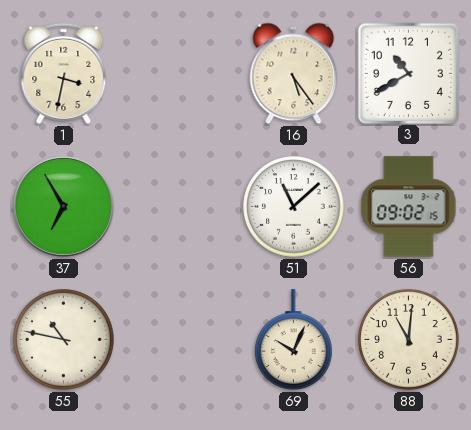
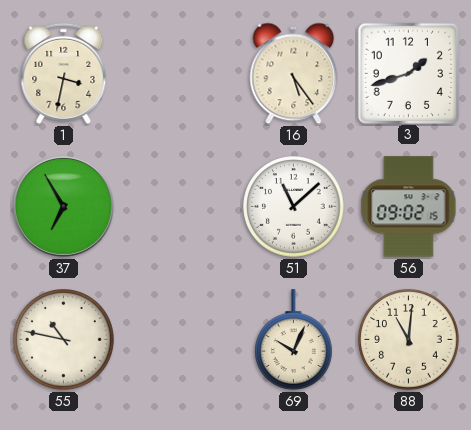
3: 10:40 -> 1:42 (408, 73)
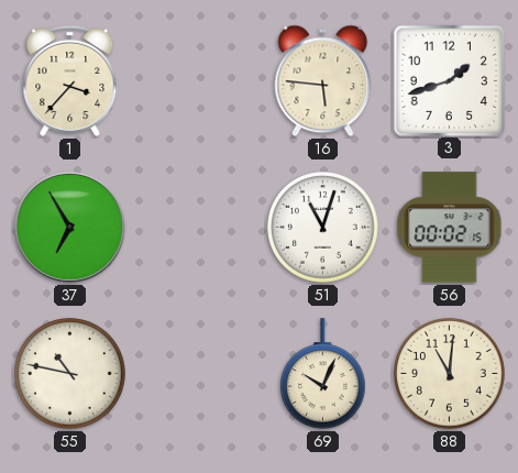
1: 3:32 -> 3:37 (70, 80)
16: 5:24 -> 5:46 (323, 81)
51: 11:08 -> 11:03 (323, 228)
56: 09:02 -> 00:02 (450, 228)
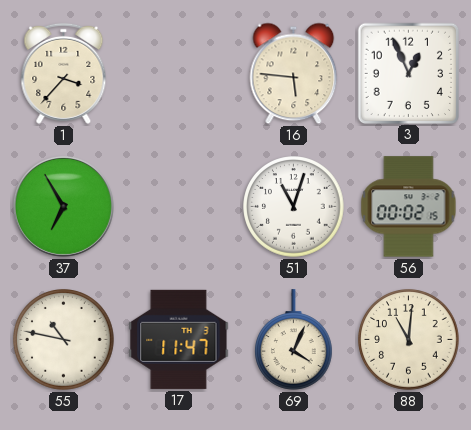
3: 1:42 -> 12:56 (408, 73)
17: none -> 11:47 (179, 339)
69: 10:04 -> 4:04 (294, 340)
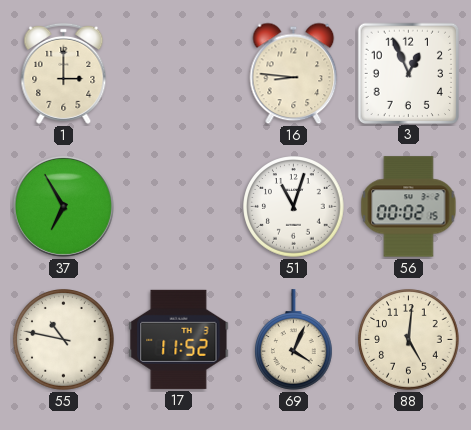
1: 3:37 -> 3:00 (64, 73)
16: 5:46 -> 8:46 (294, 74)
17: 11:47 -> 11:52 (179, 339)
88: 11:01 -> 5:01 (409, 340)
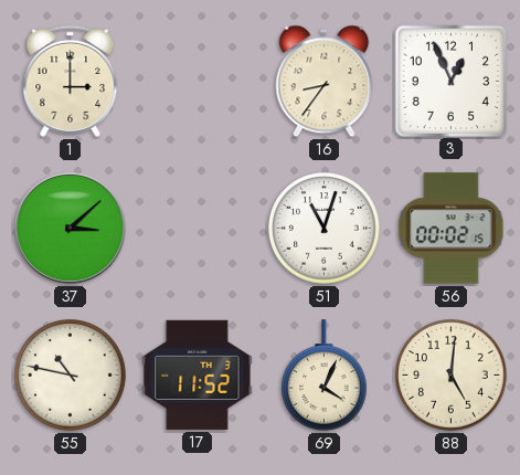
16: 8:46 -> 8:36 (325, 82)
37: 6:55 -> 3:08 (70, 228)
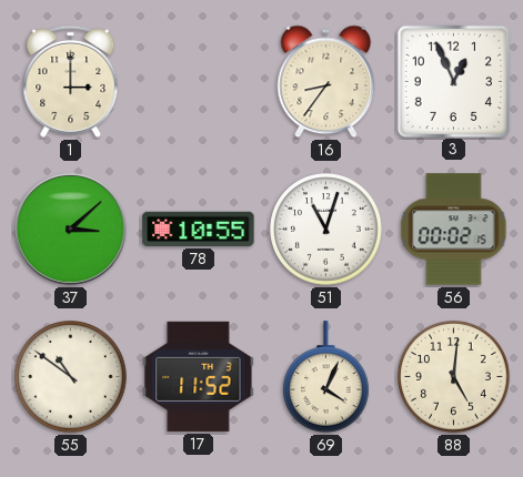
78: none -> 10:55 (199, 229)
55: 10:47 -> 10:51 (71, 377)
